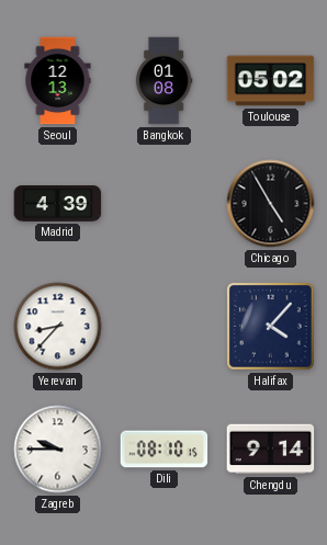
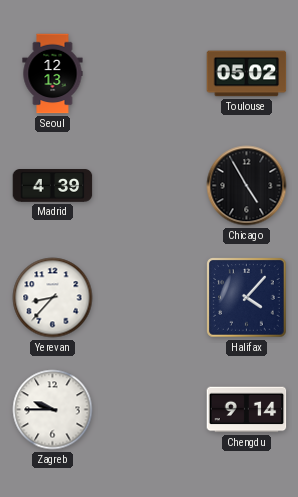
Bangkok: 01:08 -> none (163, 81)
Dili: 08:10 -> none (165, 450)
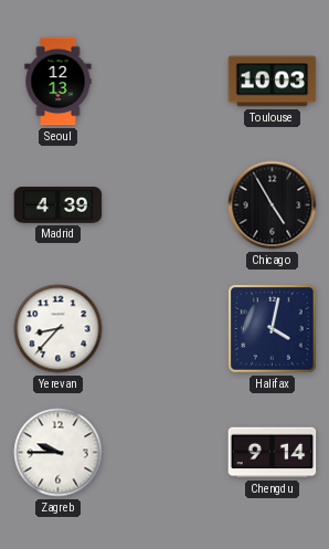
Toulouse: 05:02 -> 10:03 (273, 82)
Halifax: 4:07 -> 4:02 (273, 329)
